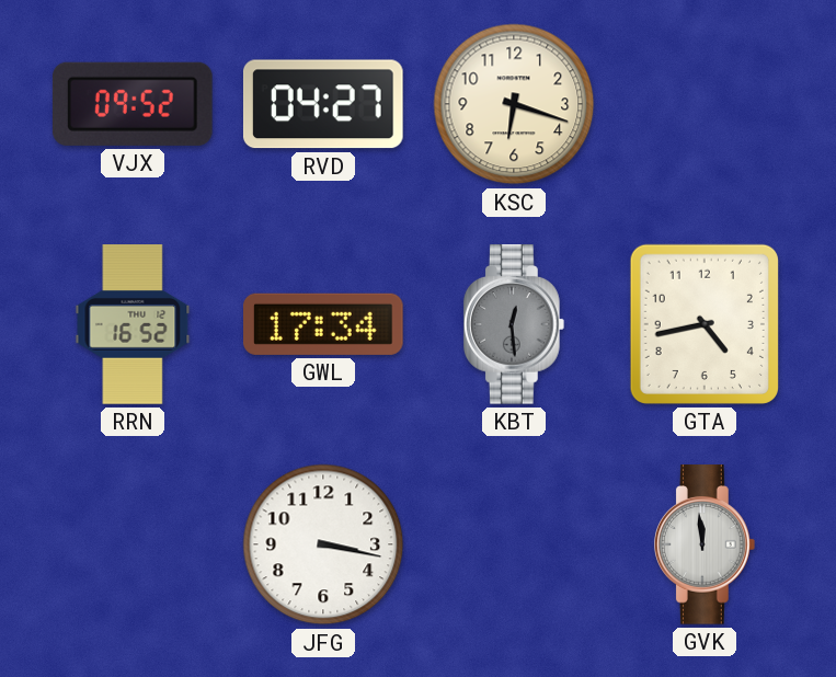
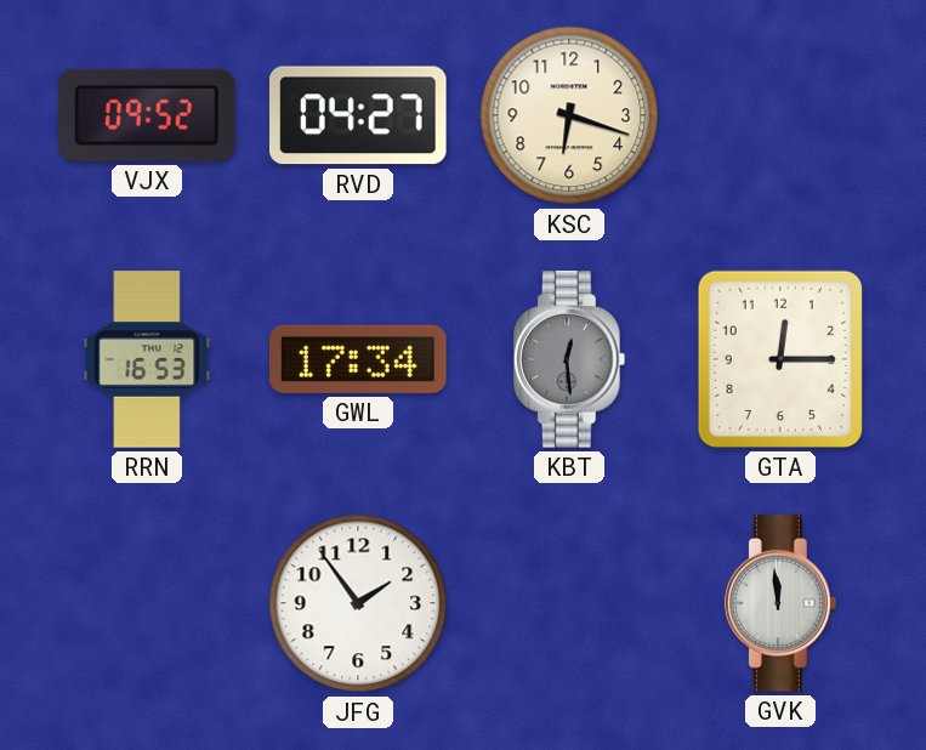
RRN: 16:52 -> 16:53 (147, 359)
GTA: 4:43 -> 12:15 (780, 359)
JFG: 3:17 -> 1:54 (358, 603)
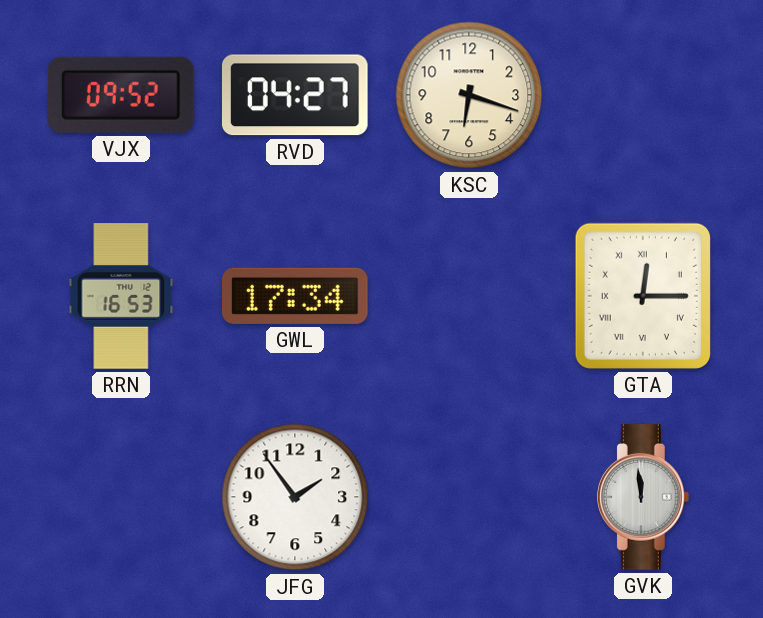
KBT: 12:29 -> none (569, 359)
GTA numerals: Arabic -> Roman (643, 296)
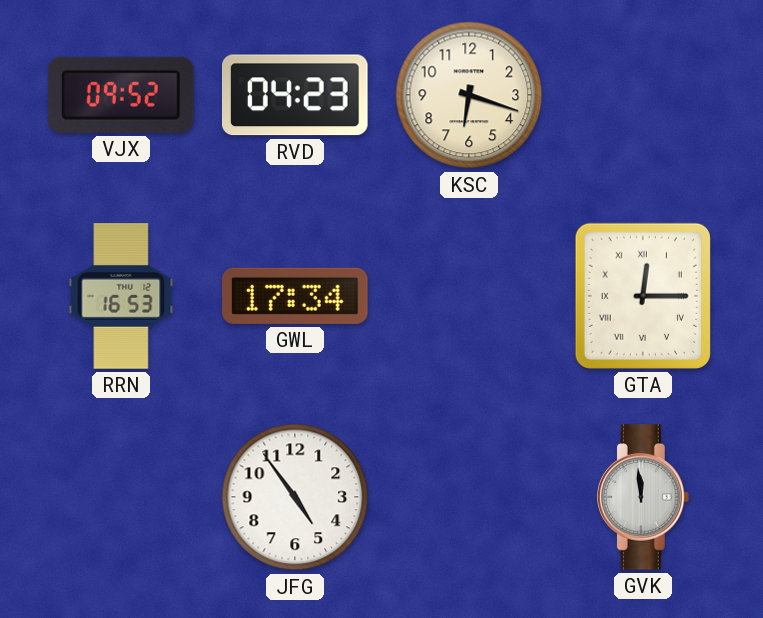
RVD: 04:27 -> 04:23 (295, 95)
JFG: 1:54 -> 4:54 (295, 497)
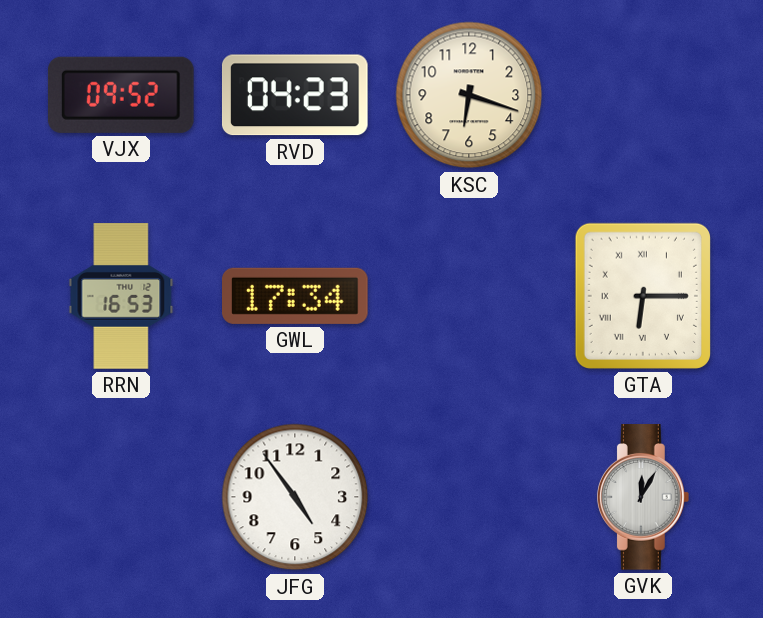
GTA: 12:15 -> 6:15 (643, 296)
GVK: 11:59 -> 12:05 (643, 497)
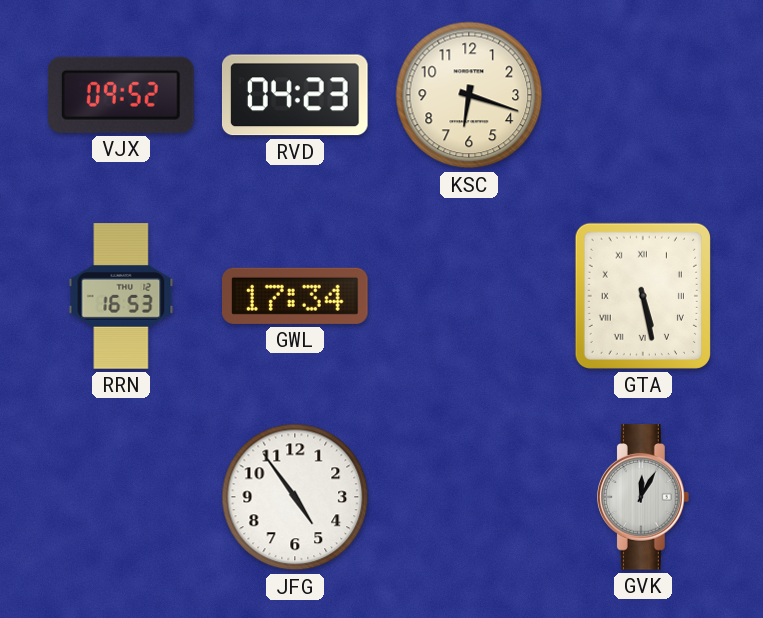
GTA: 6:15 -> 5:28 (643, 296)
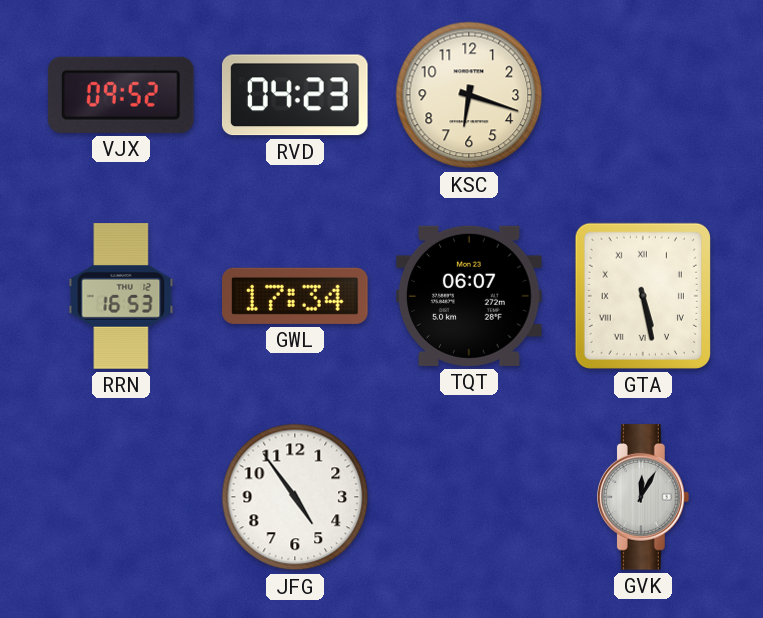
TQT: none -> 06:07 (469, 296)
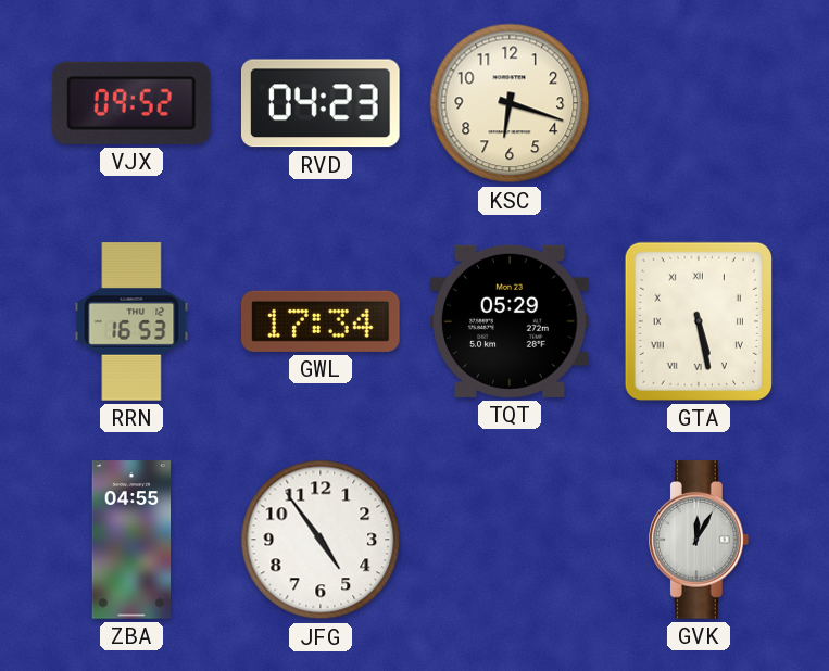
TQT: 06:07 -> 05:29 (510, 321)
ZBA: none -> 04:55 (131, 540)
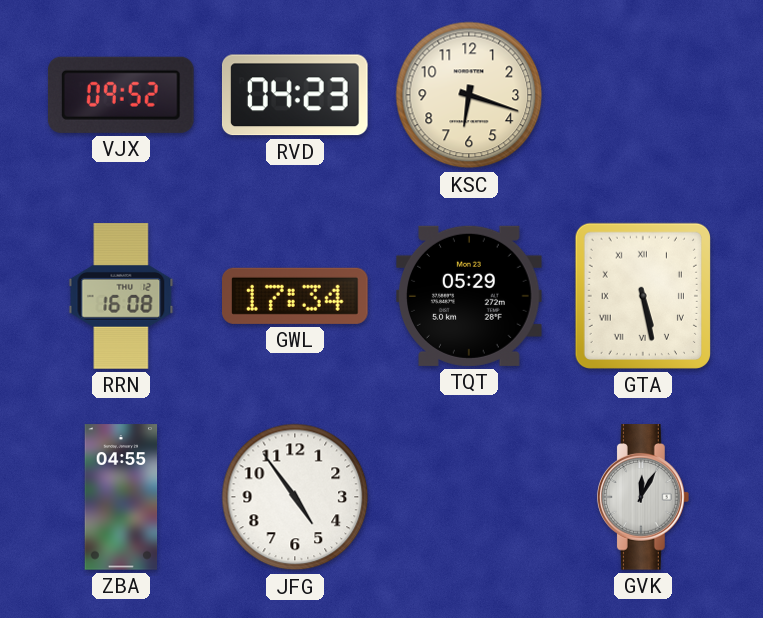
RRN: 16:53 -> 16:08 (121, 296)
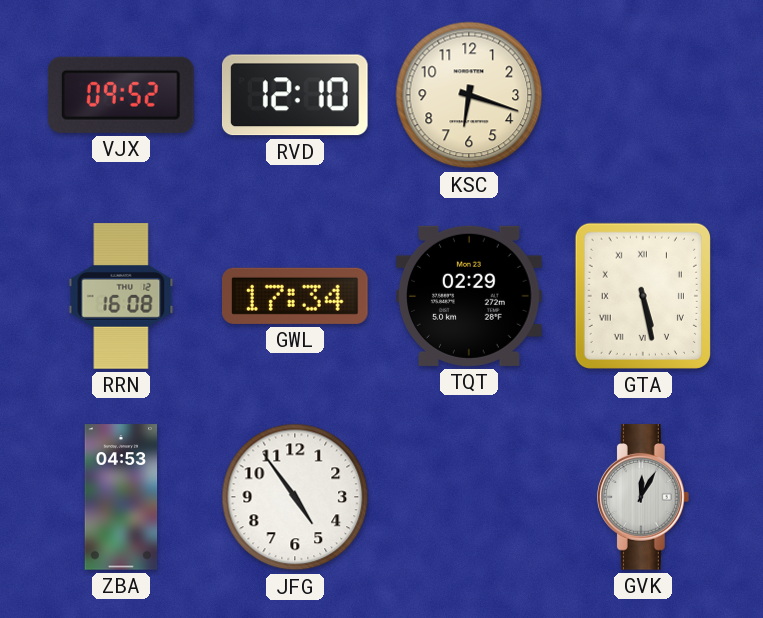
RVD: 04:23 -> 12:10 (295, 95)
TQT: 05:29 -> 02:29 (469, 296)
ZBA: 04:55 -> 04:53 (121, 497)
